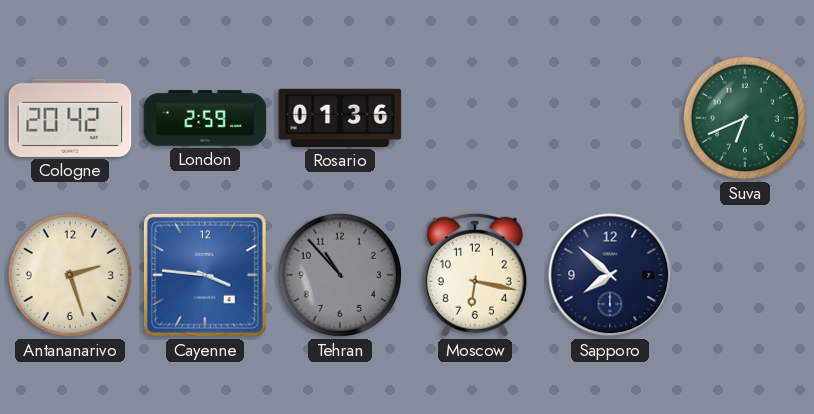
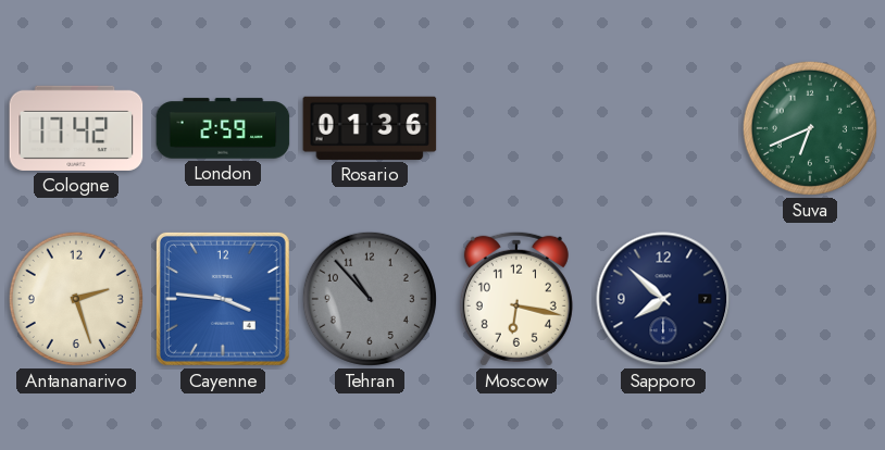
Cologne: 20:42 -> 17:42 (76, 128)
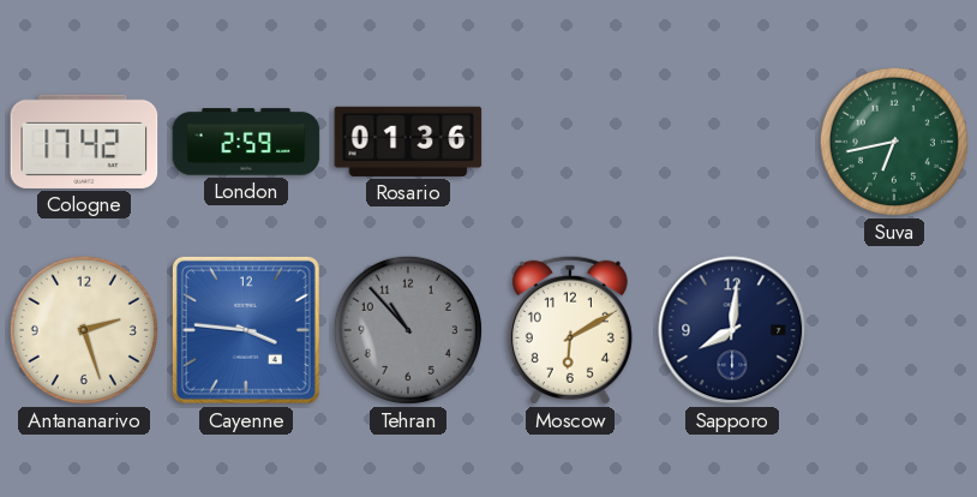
Suva: 6:41 -> 6:43 (894, 142)
Moscow: 6:17 -> 6:10 (570, 330)
Sapporo: 7:52 -> 8:01 (732, 330)
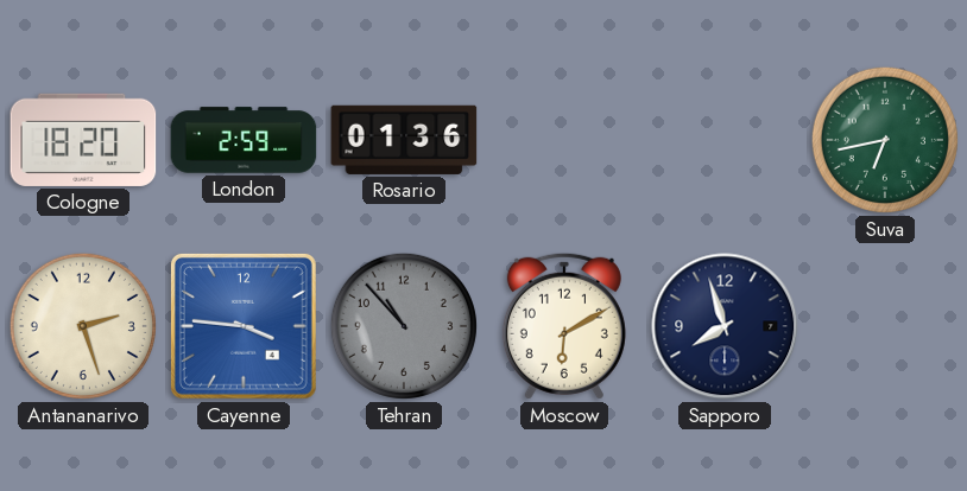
Cologne: 17:42 -> 18:20 (83, 140)
Sapporo: 8:01 -> 7:57 (725, 326)
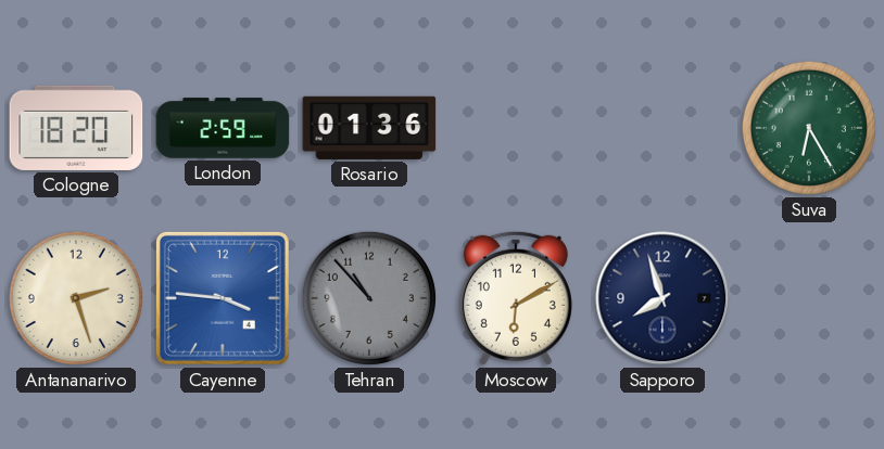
Suva: 6:43 -> 6:25 (809, 128)
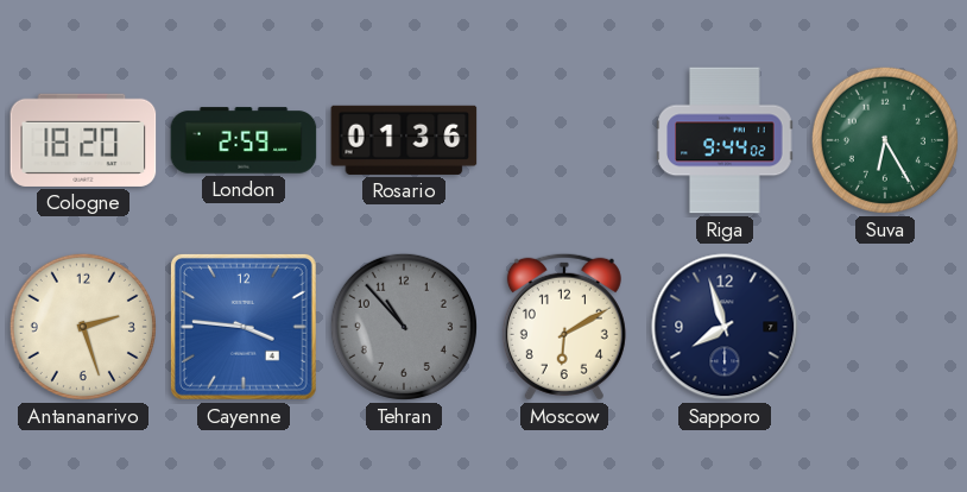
Riga: none -> 9:44 (725, 140)
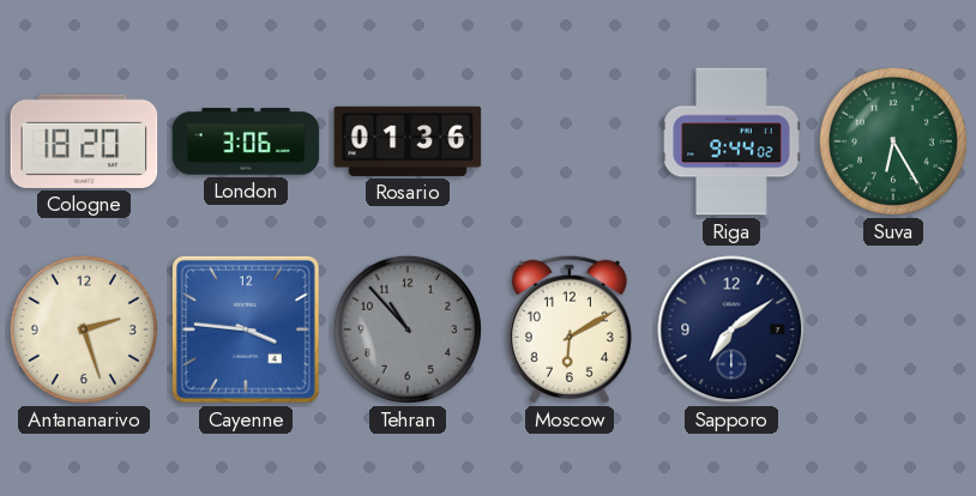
London: 2:59 -> 3:06 (246, 141)
Sapporo: 7:57 -> 7:09 (731, 329)
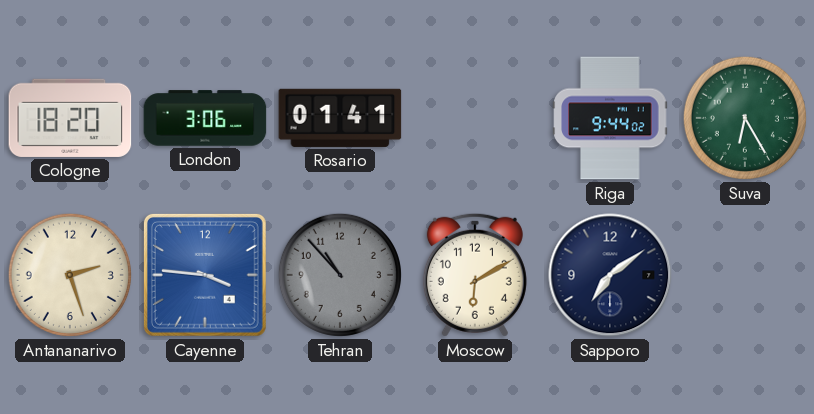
Rosario: 01:36 -> 01:41 (340, 118)
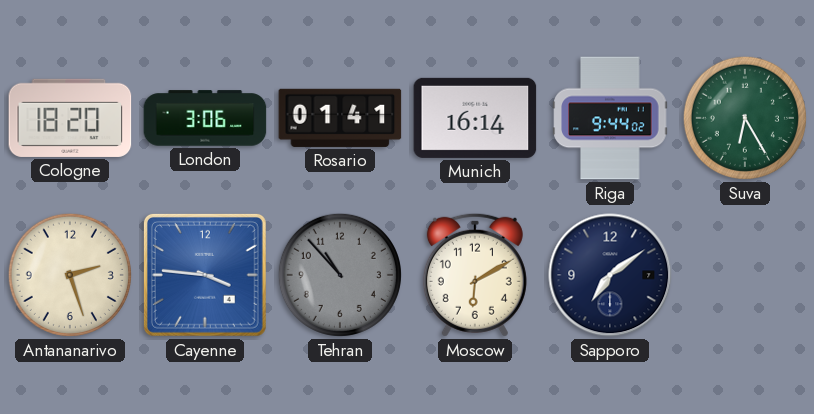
Munich: none -> 16:14 (475, 118)
